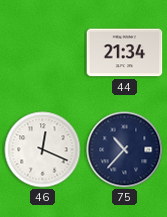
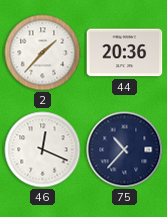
2: none -> 1:37 (43, 53)
44: 21:34 -> 20:36 (125, 53)
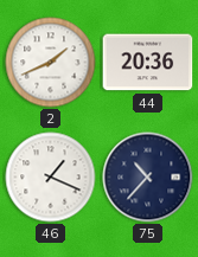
2: 1:37 -> 1:41 (51, 63)
46: 12:19 -> 1:19 (51, 178)
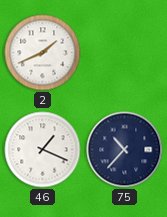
44: 20:36 -> none (148, 63)
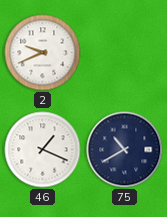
2: 1:41 -> 9:41 (43, 53)
75: 10:37 -> 10:40 (125, 150)
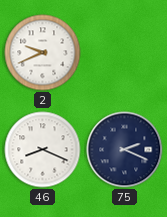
46: 1:19 -> 8:19 (43, 150)
75: 10:40 -> 2:19 (125, 150)
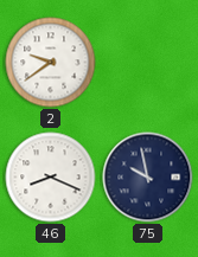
2: 9:41 -> 9:39 (51, 63)
75: 2:19 -> 9:58 (148, 178)
